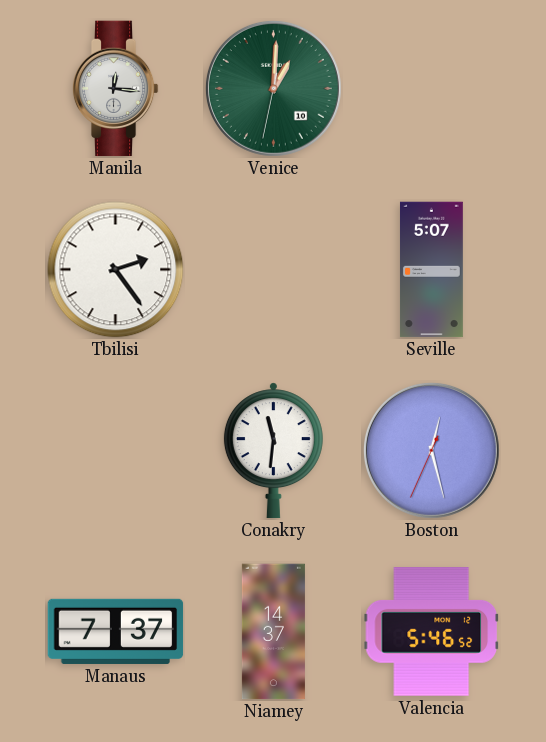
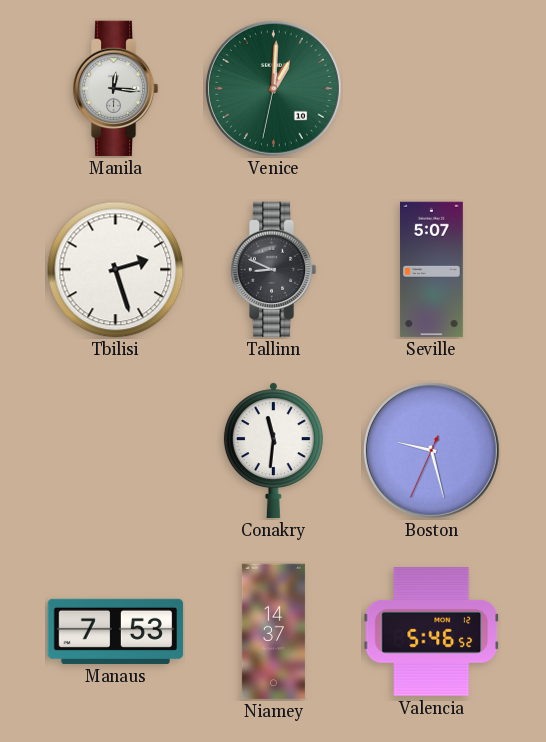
Tbilisi: 2:24 -> 2:27 (116, 270)
Tallinn: none -> 8:49 (273, 270)
Boston: 12:27 -> 9:27 (431, 450)
Manaus: 7:37 -> 7:53 (116, 631)
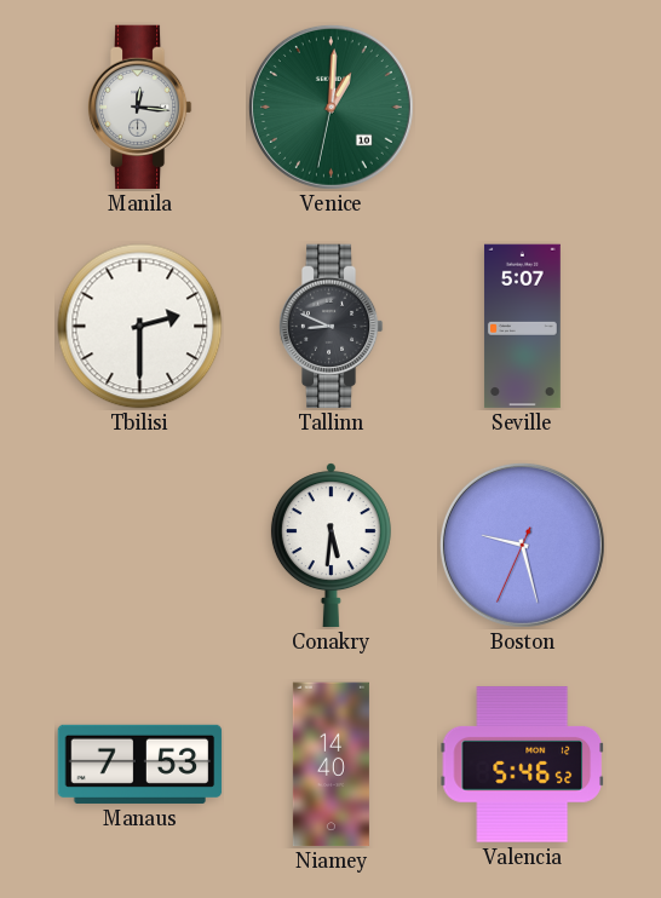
Tbilisi: 2:27 -> 2:30 (140, 327)
Conakry: 11:31 -> 5:31 (330, 546)
Niamey: 14:37 -> 14:40 (330, 765)
